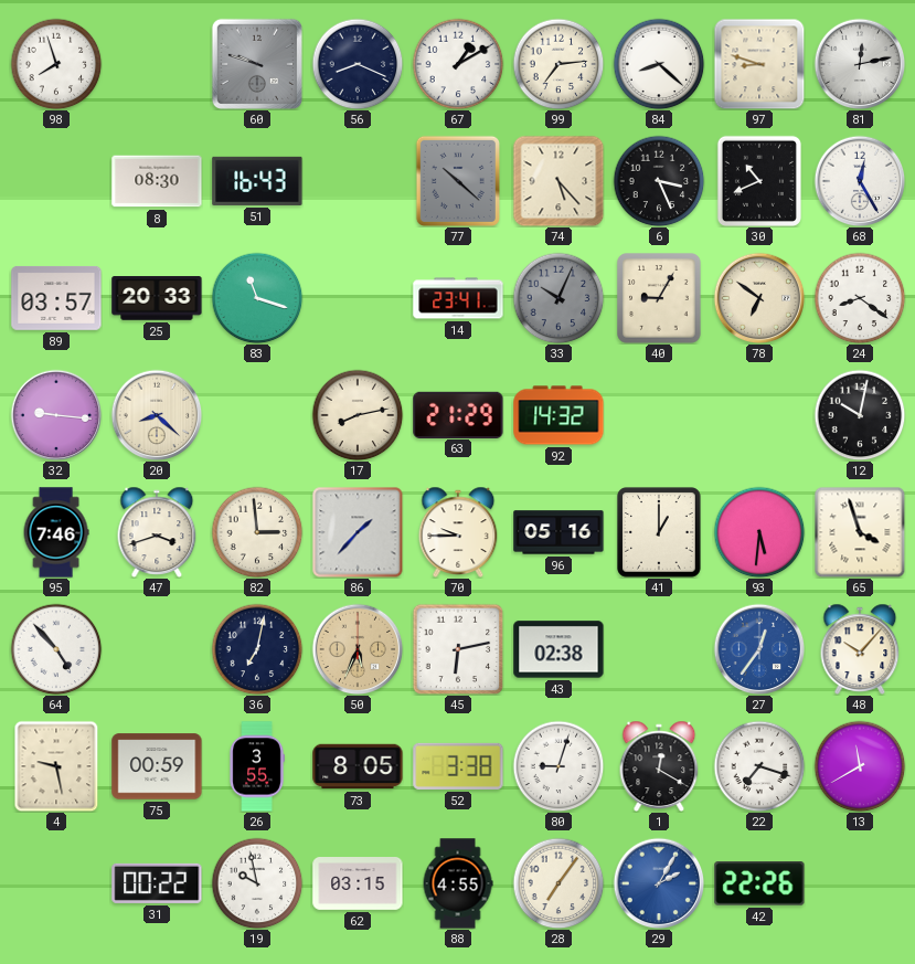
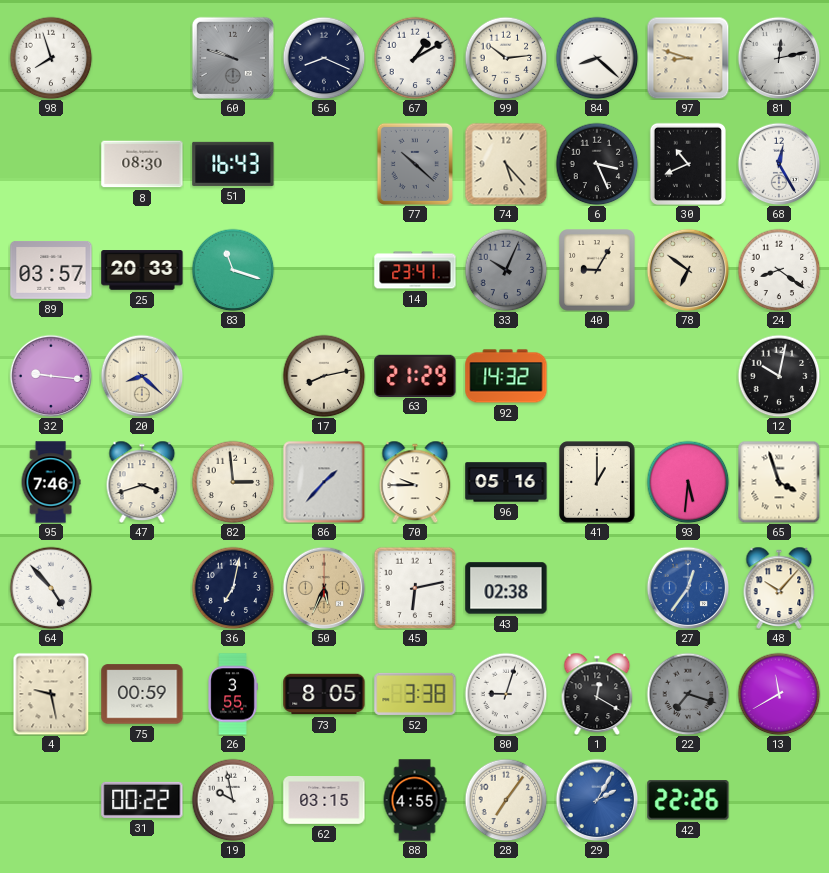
99: 7:14 -> 10:14 (506, 58)
22 dial: white -> grey (688, 694)
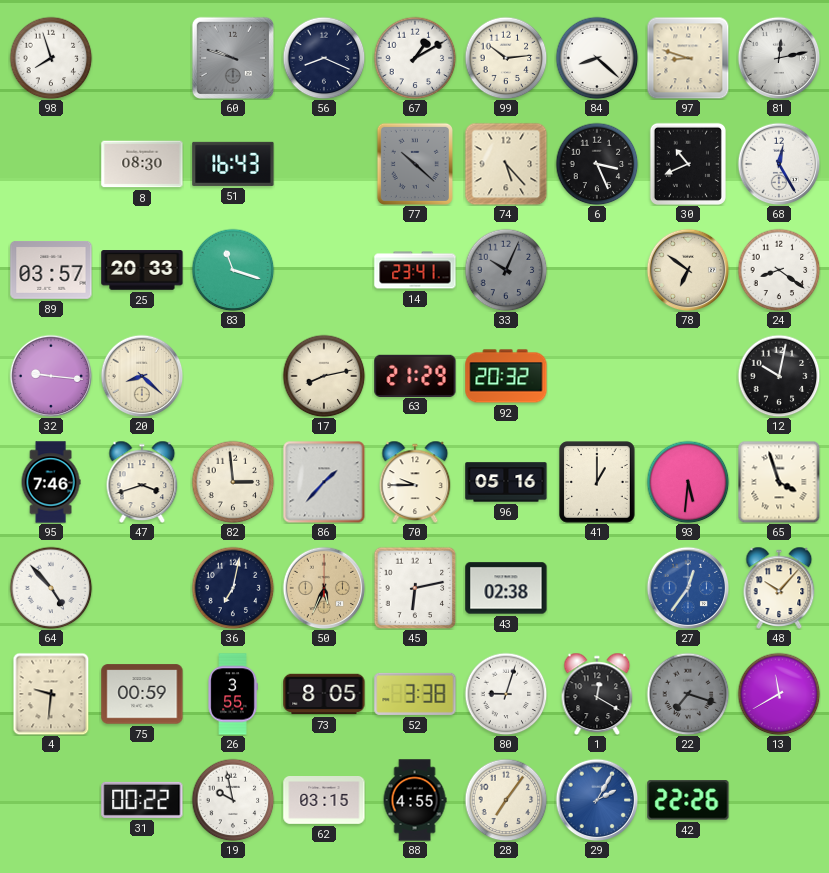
40: 9:05 -> none (597, 270)
92: 14:32 -> 20:32 (506, 376)
4: 9:28 -> 9:31 (51, 694)
